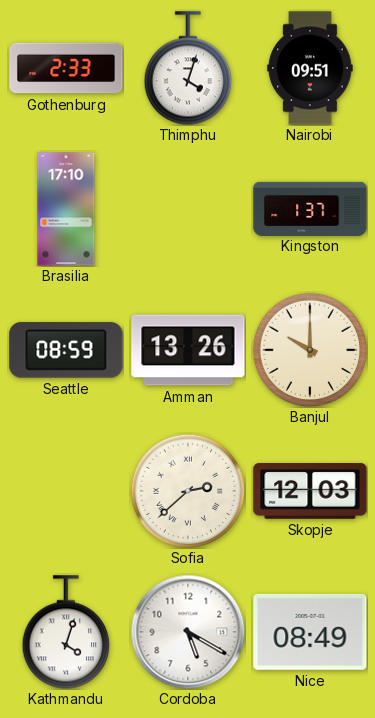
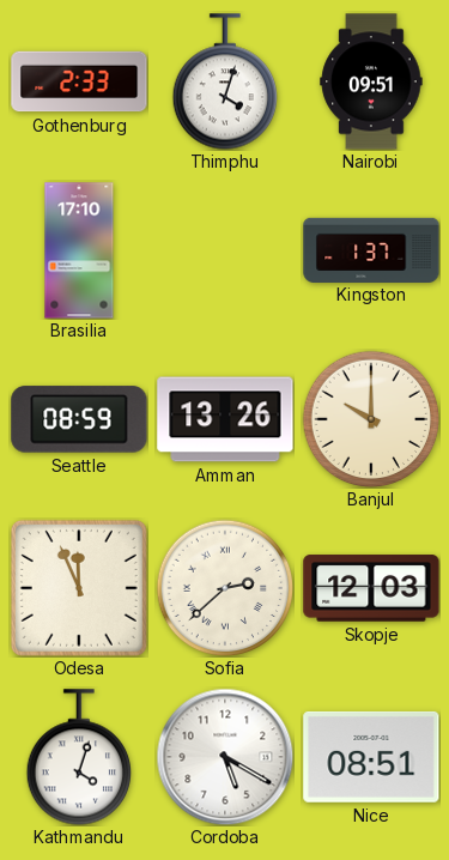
Odesa: none -> 11:56 (79, 588)
Nice: 08:49 -> 08:51 (371, 757)
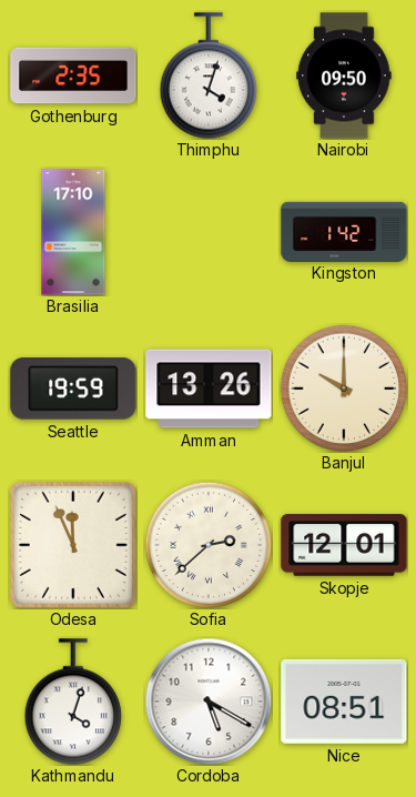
Gothenburg: 2:33 -> 2:35 (73, 75)
Nairobi: 09:51 -> 09:50 (344, 75)
Kingston: 1:37 -> 1:42 (344, 231)
Seattle: 08:59 -> 19:59 (73, 389)
Skopje: 12:03 -> 12:01 (344, 545)
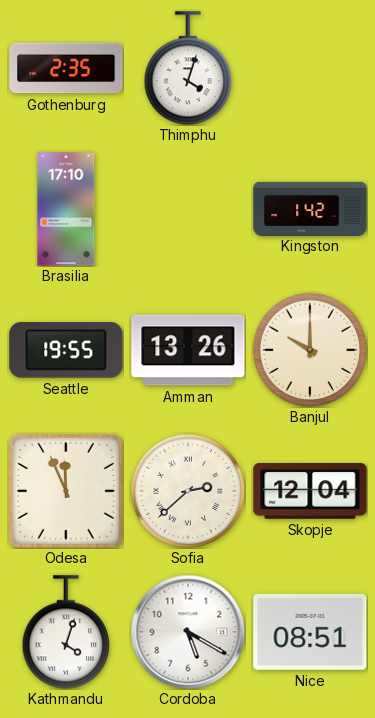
Nairobi: 09:50 -> none (344, 75)
Seattle: 19:59 -> 19:55 (66, 350)
Skopje: 12:01 -> 12:04 (310, 491)
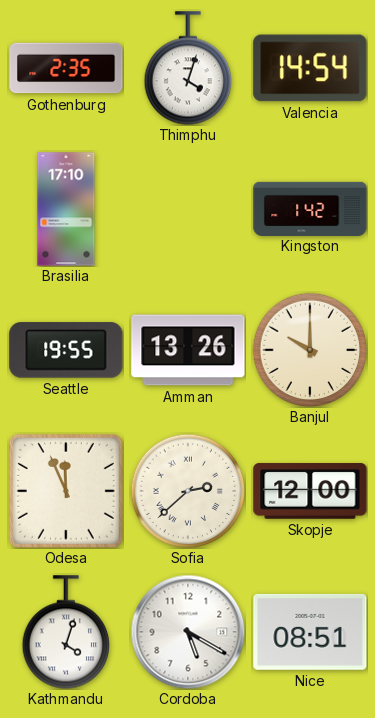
Valencia: none -> 14:54 (310, 68)
Skopje: 12:04 -> 12:00 (310, 491)
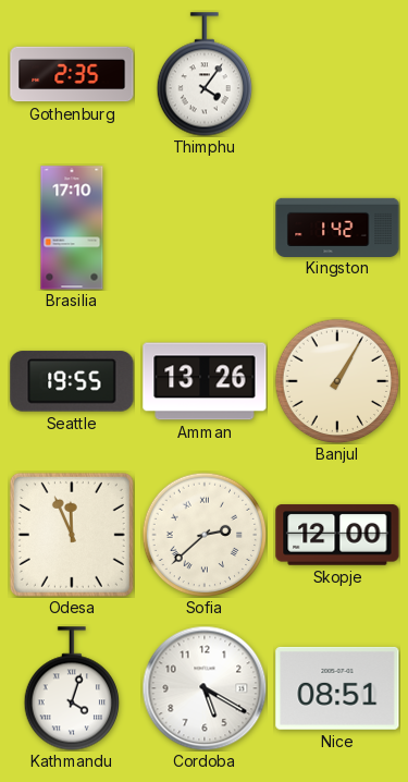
Thimphu: 4:03 -> 4:06 (203, 74)
Valencia: 14:54 -> none (310, 68)
Banjul: 10:00 -> 1:05 (337, 381)
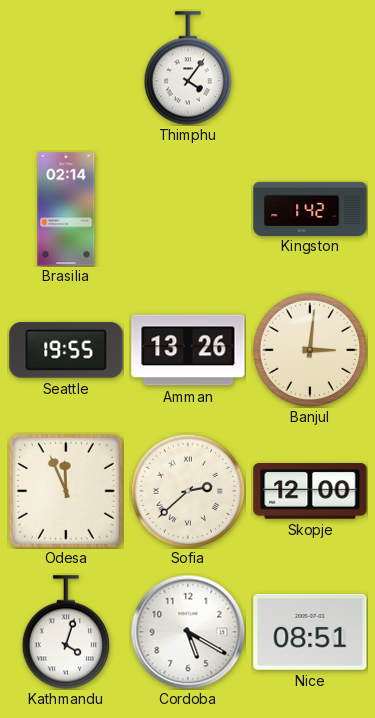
Gothenburg: 2:35 -> none (72, 74)
Brasilia: 17:10 -> 02:14 (66, 209)
Banjul: 1:05 -> 3:01 (310, 350)
